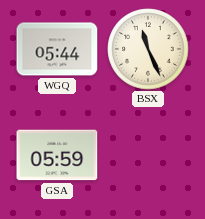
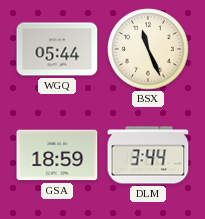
GSA: 05:59 -> 18:59 (57, 155)
DLM: none -> 3:44 (148, 155)
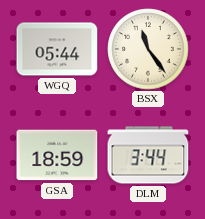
BSX: 11:26 -> 11:24 (148, 49)
